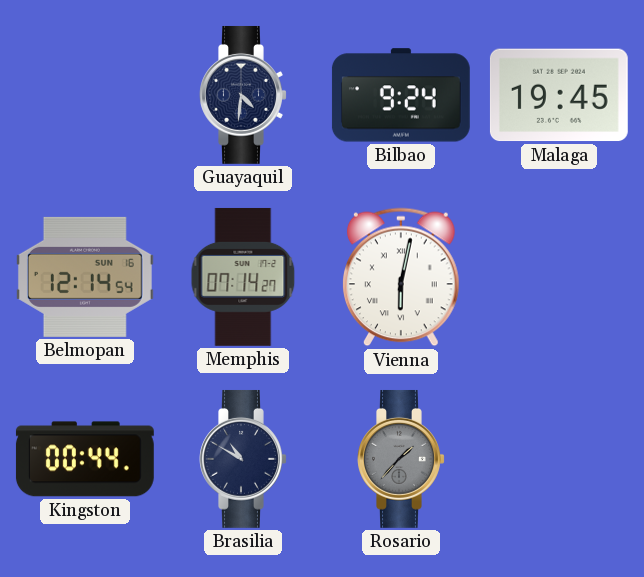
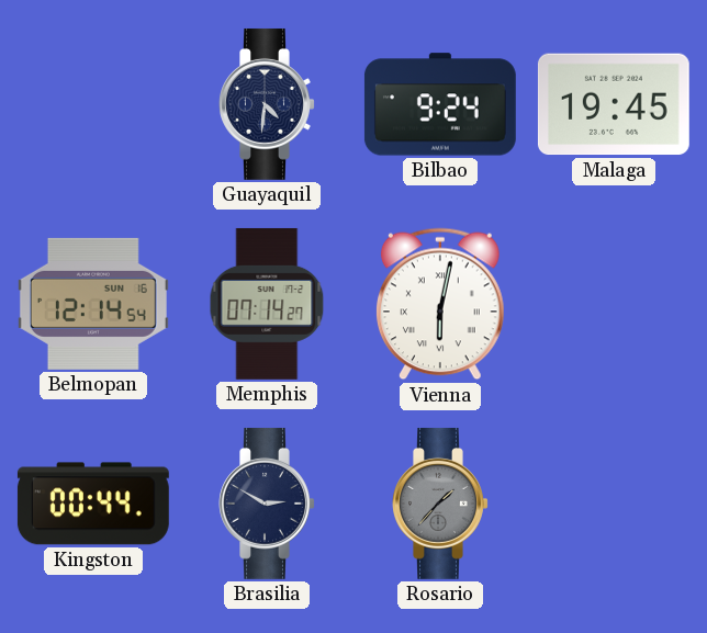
Brasilia: 10:50 -> 2:50 (267, 504)
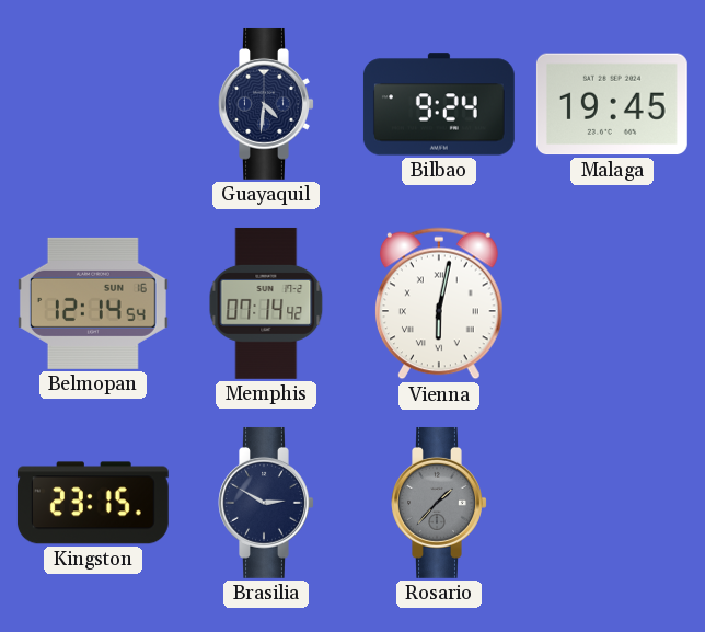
Memphis: 07:14:27 -> 07:14:42 (266, 303)
Kingston: 00:44 -> 23:15 (93, 503)
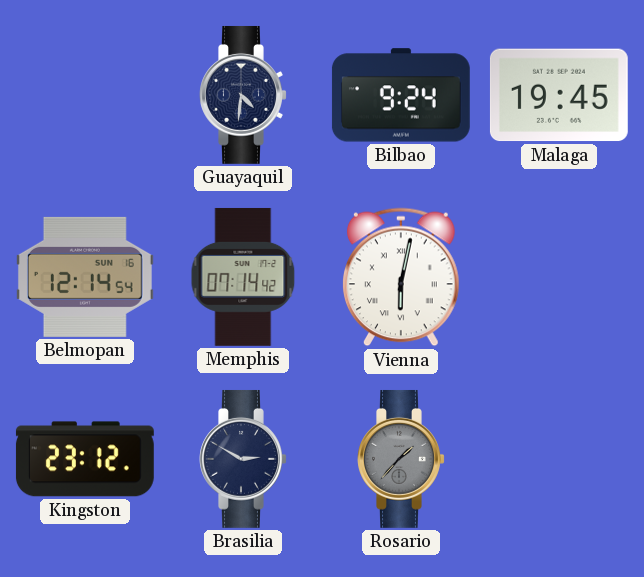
Kingston: 23:15 -> 23:12 (85, 459)
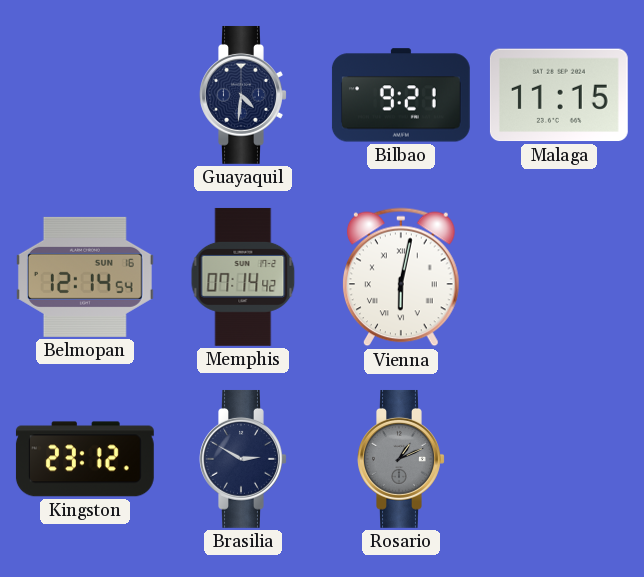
Bilbao: 9:24 -> 9:21 (401, 95)
Malaga: 19:45 -> 11:15 (559, 95)
Rosario: 1:37 -> 1:11 (401, 459)
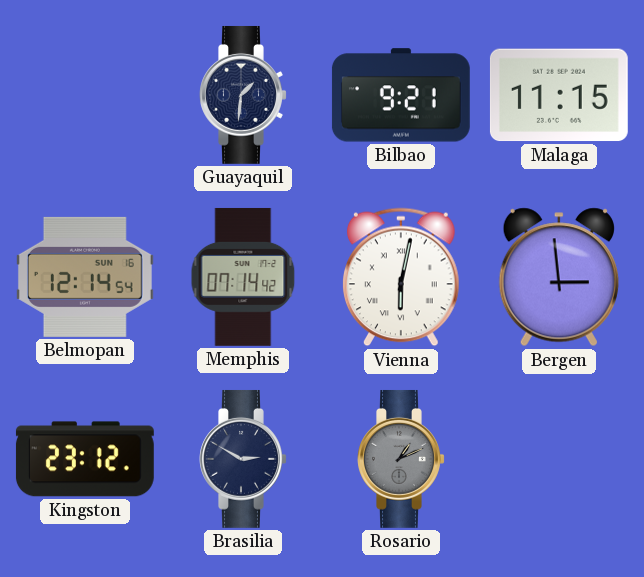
Guayaquil: 4:31 -> 1:31 (243, 95)
Bergen: none -> 2:59 (559, 277)
